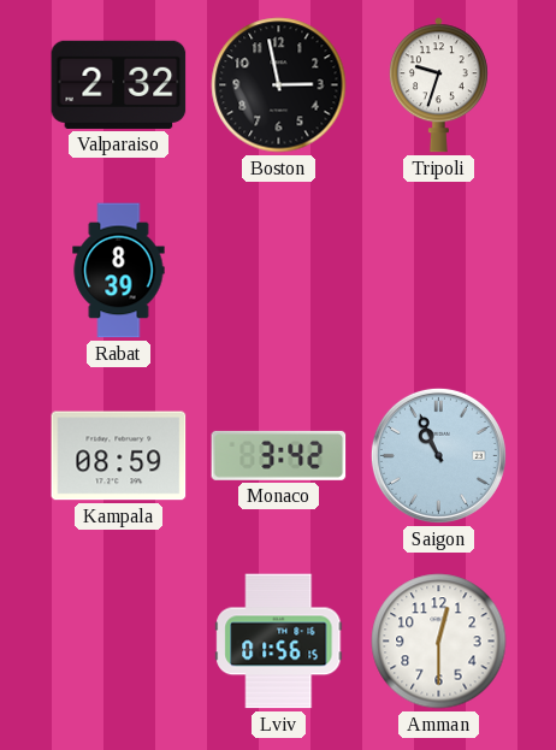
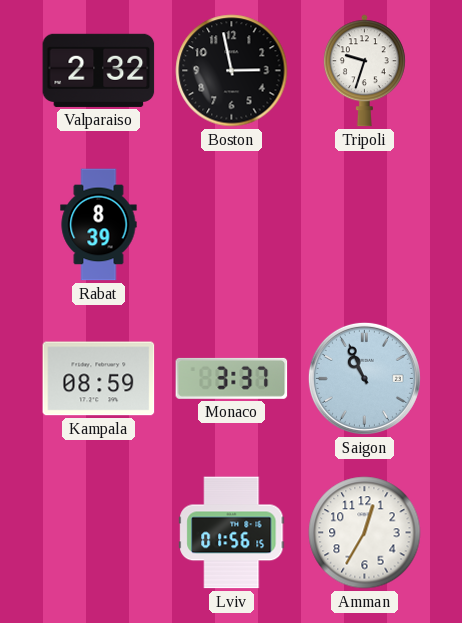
Monaco: 3:42 -> 3:37 (232, 378)
Amman: 12:30 -> 12:35 (365, 533)
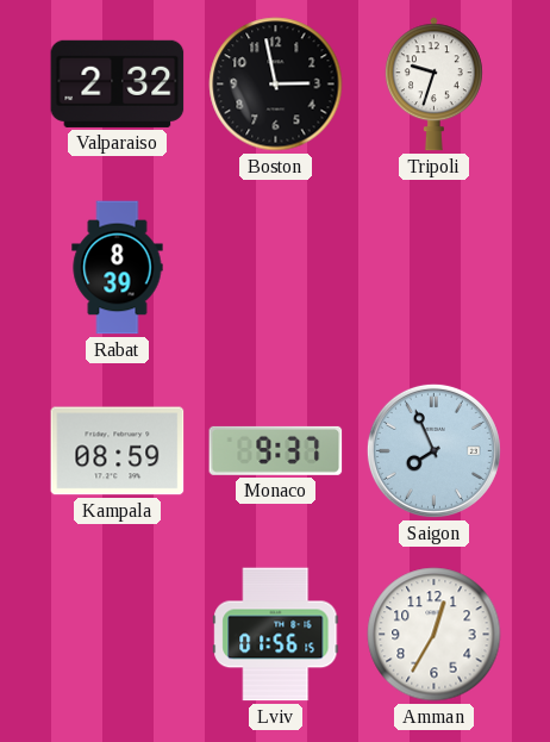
Monaco: 3:37 -> 9:37 (276, 450)
Saigon: 10:56 -> 7:56 (433, 450)
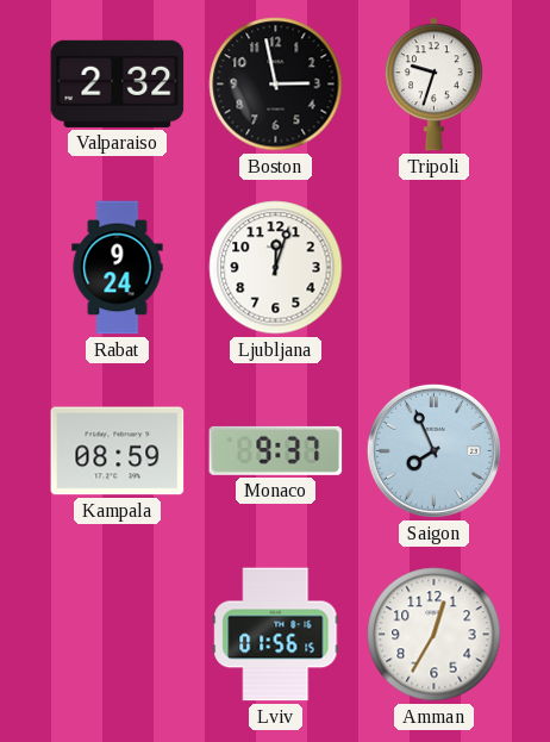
Rabat: 8:39 -> 9:24 (118, 268)
Ljubljana: none -> 12:03 (276, 268)
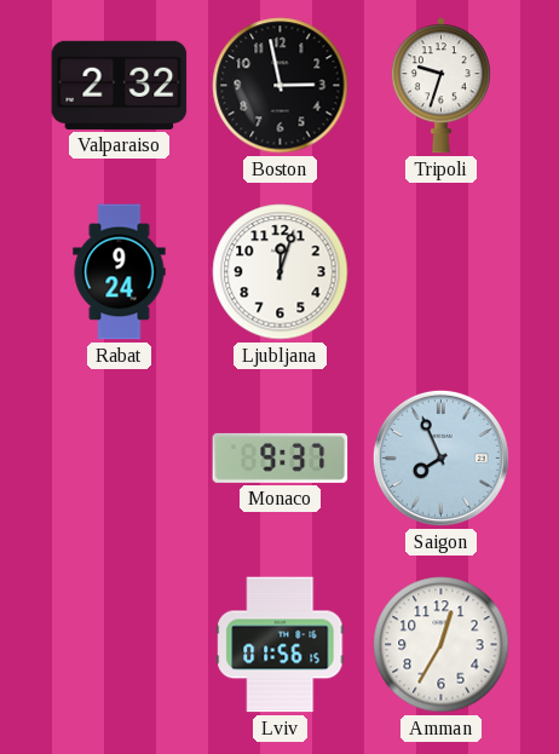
Kampala: 08:59 -> none (118, 451)
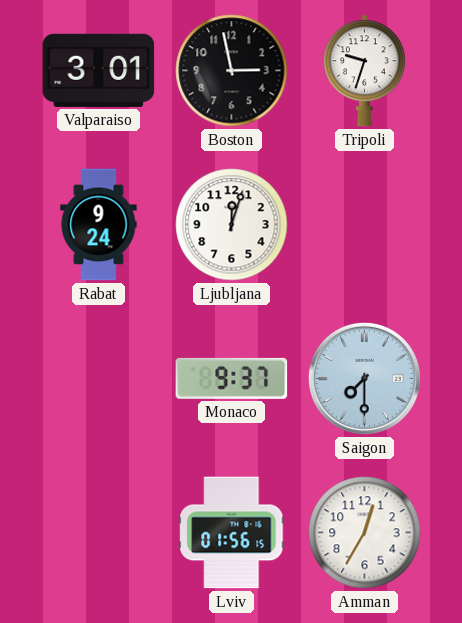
Valparaiso: 2:32 -> 3:01 (99, 70)
Saigon: 7:56 -> 7:30 (364, 378)
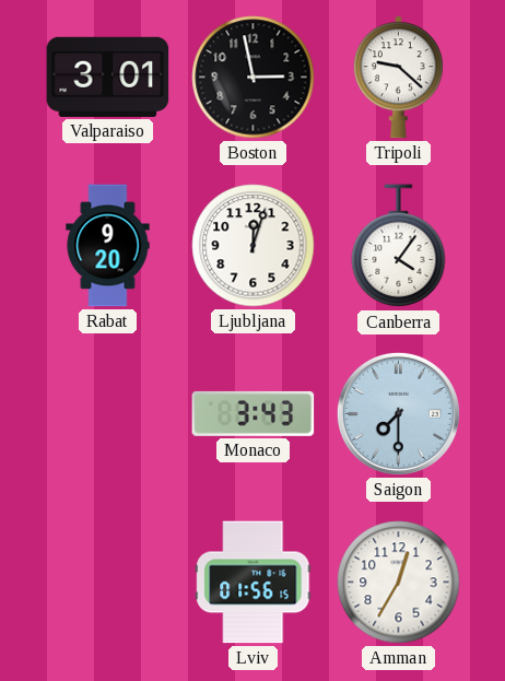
Tripoli: 9:33 -> 9:22 (398, 78)
Rabat: 9:24 -> 9:20 (108, 246)
Canberra: none -> 4:06 (399, 246)
Monaco: 9:37 -> 3:43 (254, 413)
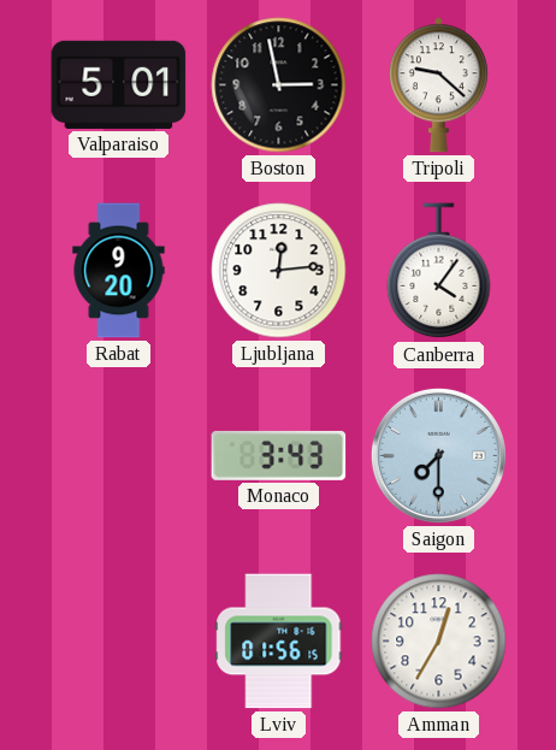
Valparaiso: 3:01 -> 5:01 (119, 84)
Ljubljana: 12:03 -> 12:14 (279, 271)
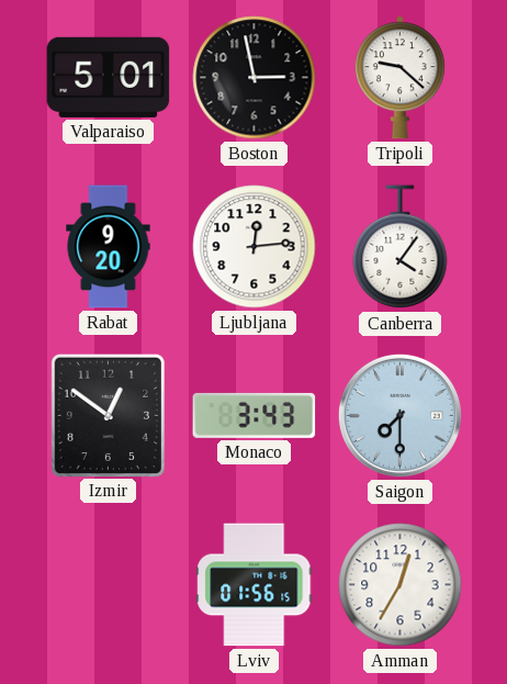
Izmir: none -> 12:51 (108, 415)
